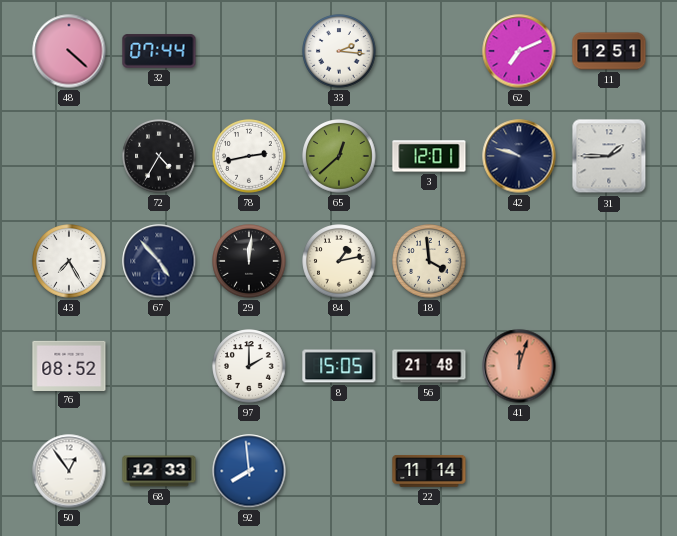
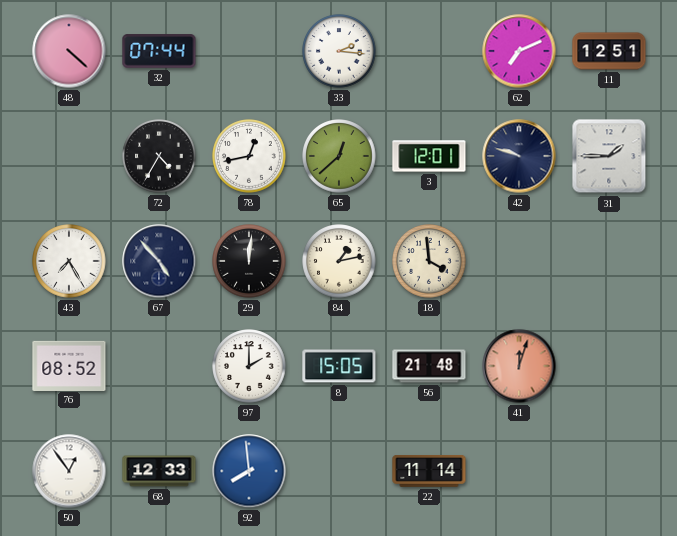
78: 2:43 -> 12:43 (249, 156)
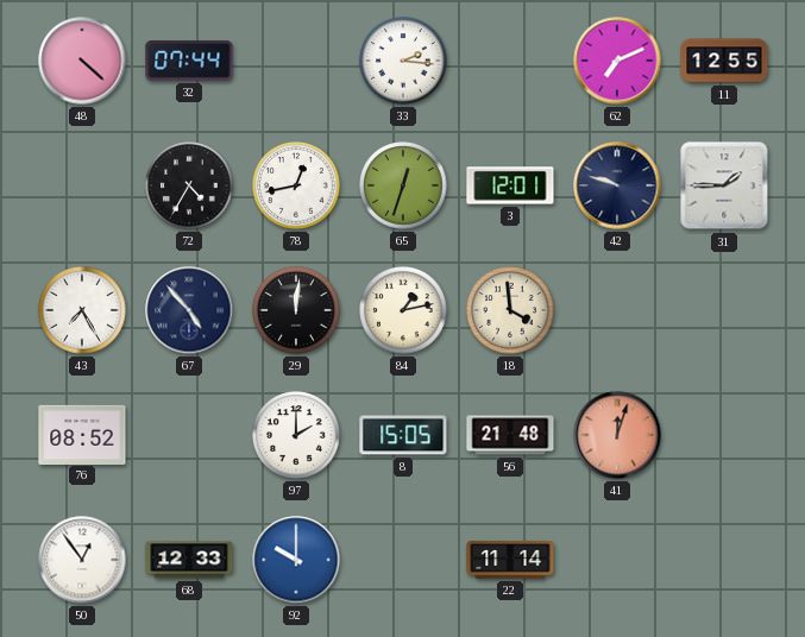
11: 12:51 -> 12:55 (724, 61)
65: 12:38 -> 12:33 (403, 185)
92: 7:59 -> 10:00 (296, 560)
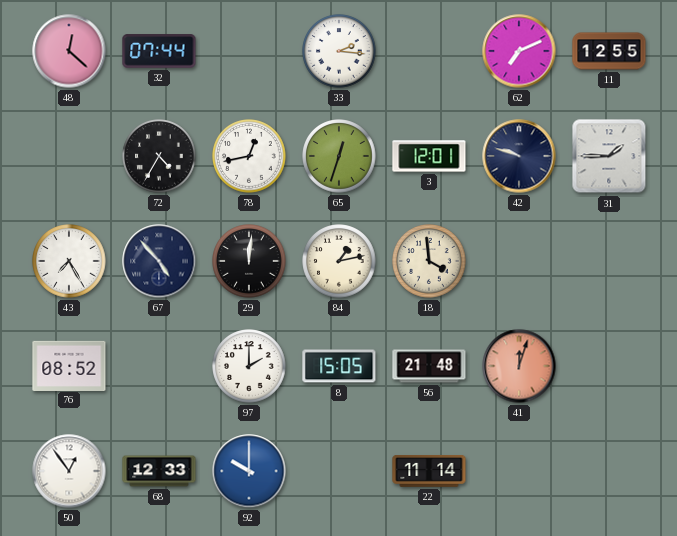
48: 4:22 -> 12:22 (69, 51)
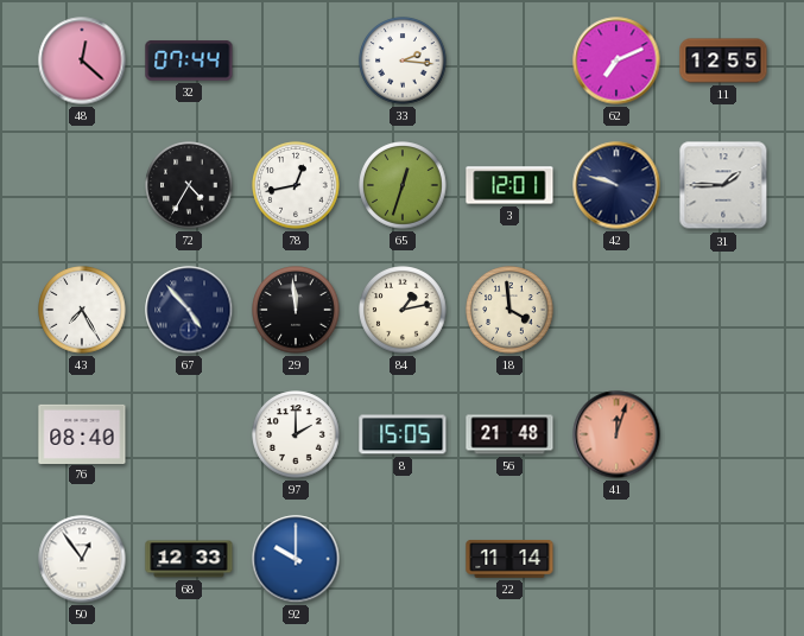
29: 12:01 -> 11:59 (296, 310)
76: 08:52 -> 08:40 (82, 433)
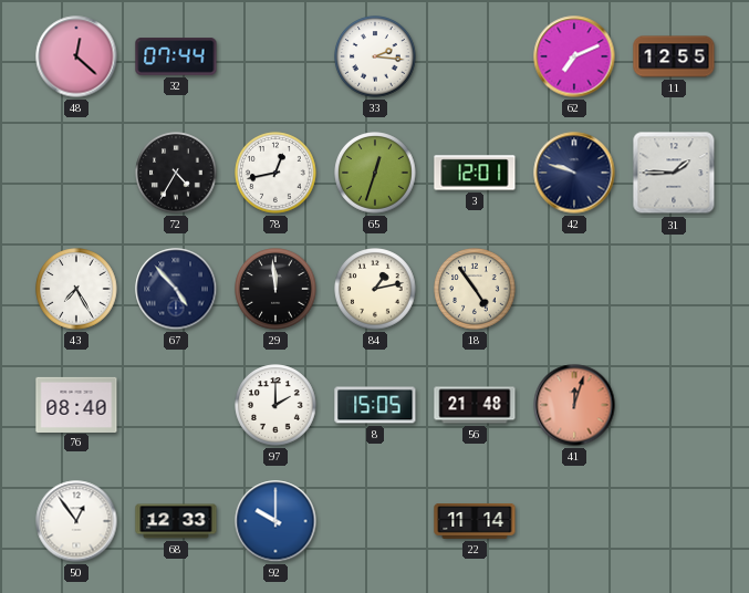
18: 3:59 -> 4:54 (475, 289)
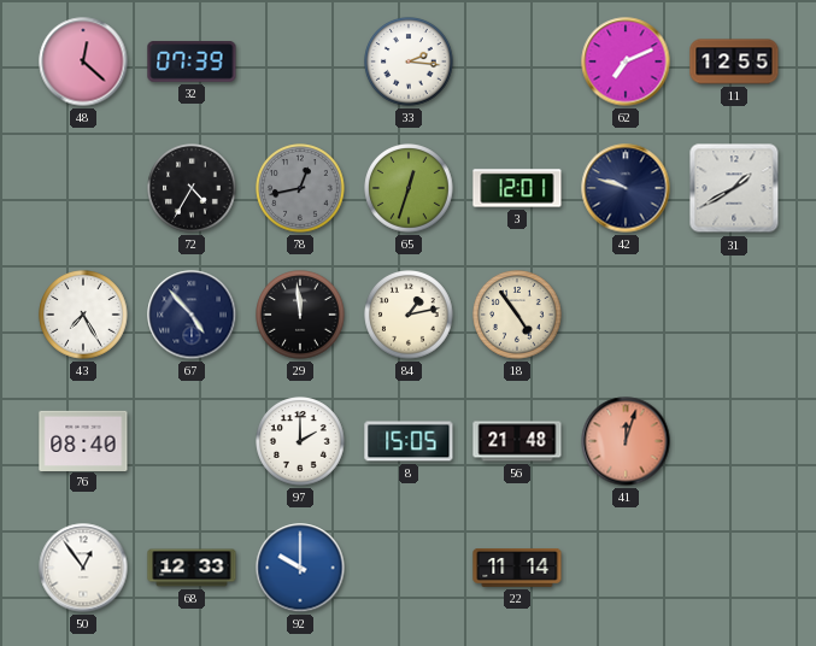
32: 07:44 -> 07:39 (192, 61)
78 dial: white -> grey (300, 188)
31: 1:45 -> 1:40 (734, 188)
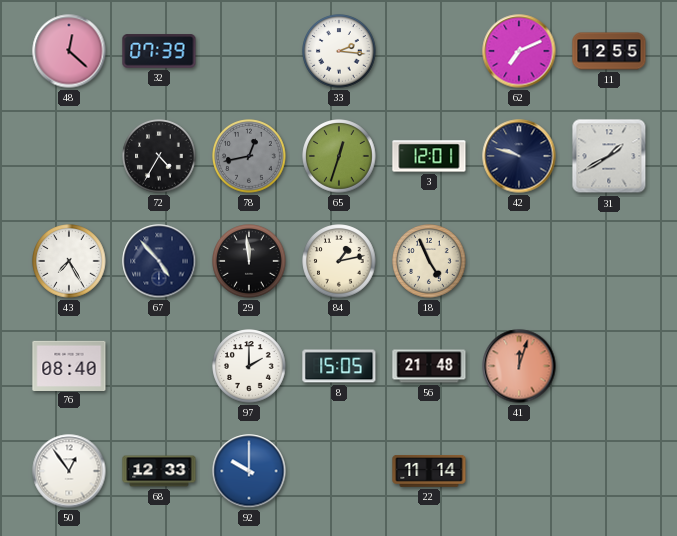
18: 4:54 -> 4:56 (429, 261)
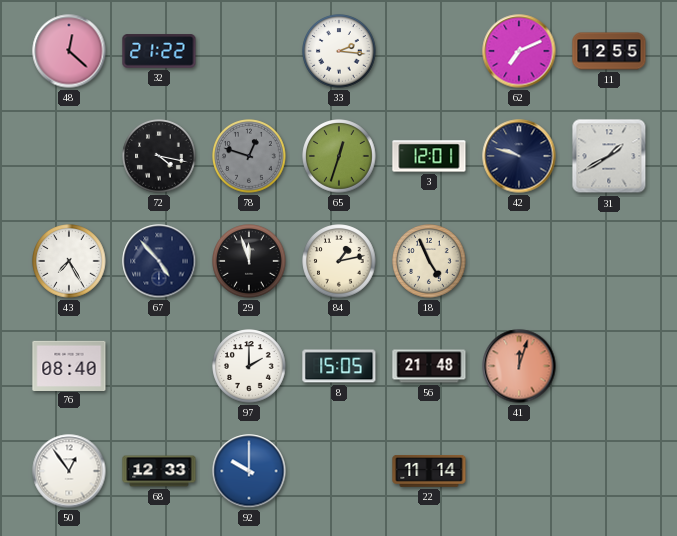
32: 07:39 -> 21:22 (159, 51)
72: 4:35 -> 4:17 (159, 156)
78: 12:43 -> 12:48 (249, 156)
29: 11:59 -> 11:57 (249, 261)
